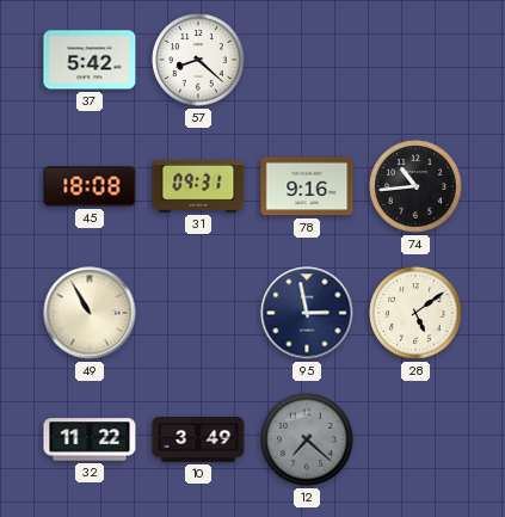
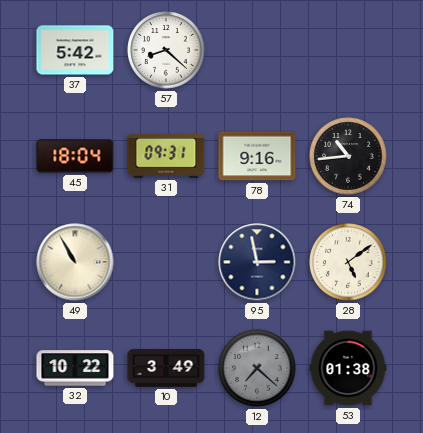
45: 18:08 -> 18:04 (75, 156)
32: 11:22 -> 10:22 (75, 368)
53: none -> 01:38 (348, 368)
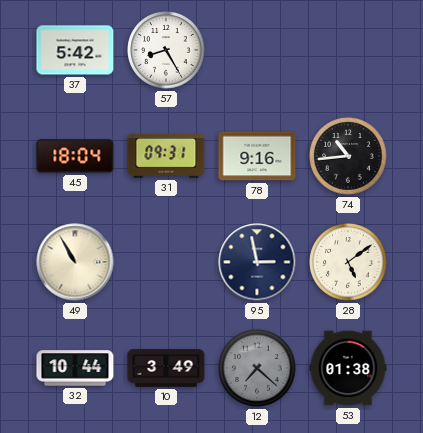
57: 8:22 -> 8:25 (166, 50)
32: 10:22 -> 10:44 (75, 368)
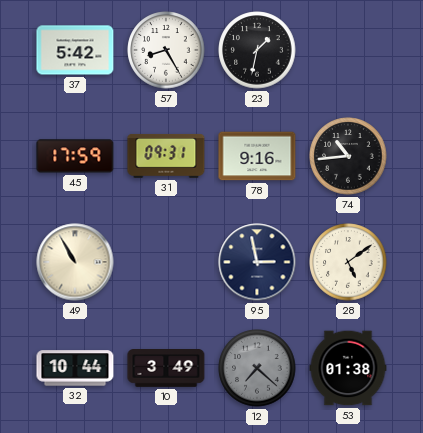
23: none -> 1:32 (257, 50)
45: 18:04 -> 17:59 (75, 156)
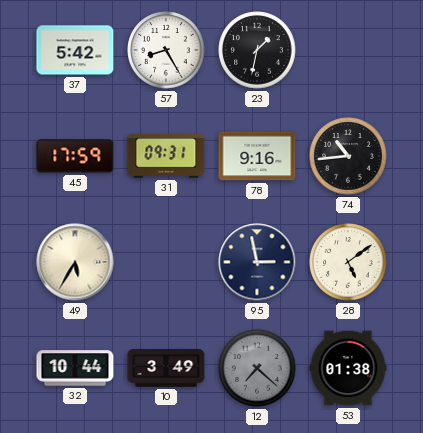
49: 10:55 -> 5:35 (75, 262)
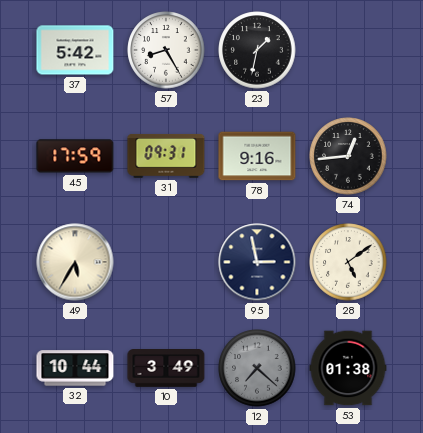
74: 10:44 -> 12:44 (348, 156)
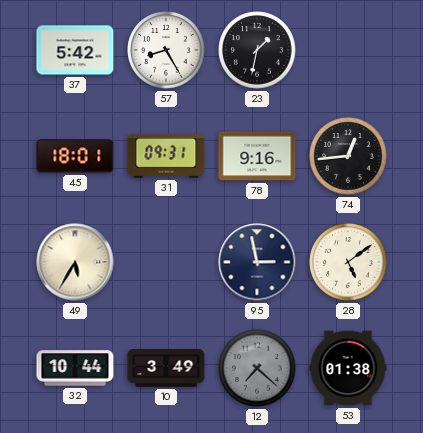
45: 17:59 -> 18:01 (75, 156)
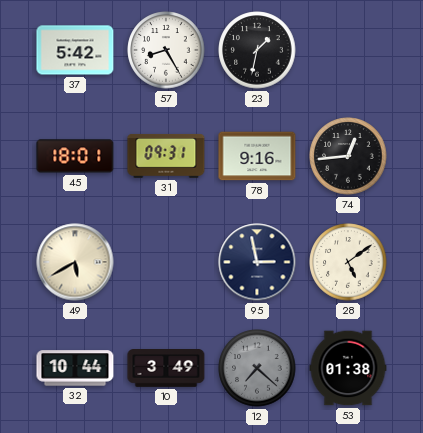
49: 5:35 -> 5:40 (75, 262)
